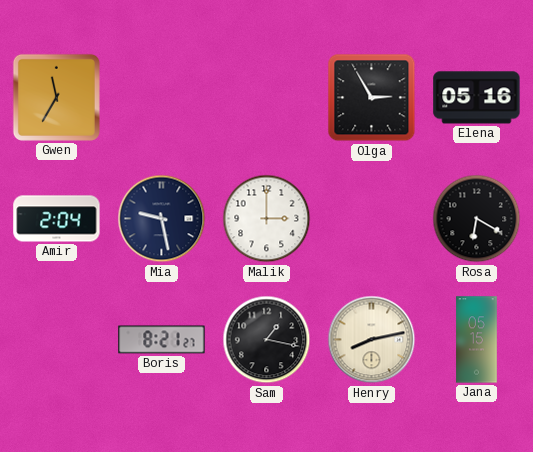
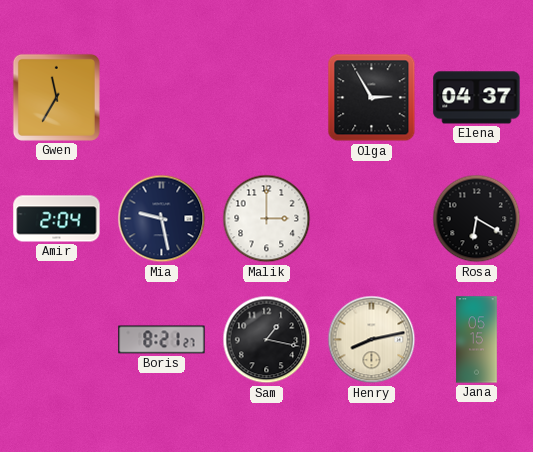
Elena: 05:16 -> 04:37 (477, 98)
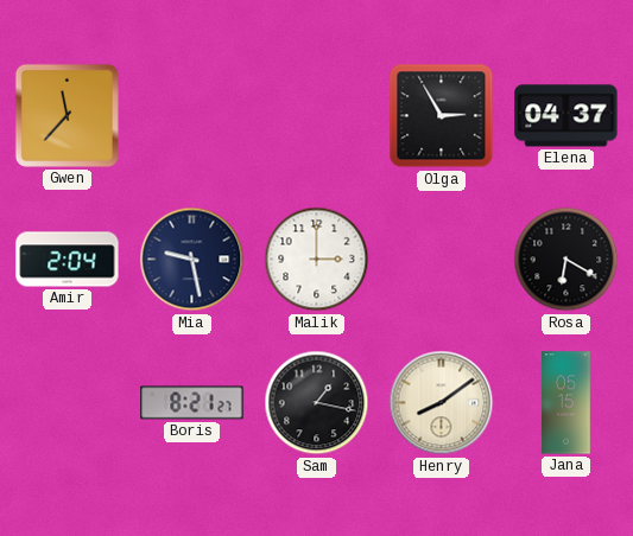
Gwen: 11:35 -> 11:37 (67, 115)
Henry: 8:13 -> 8:09 (442, 403)
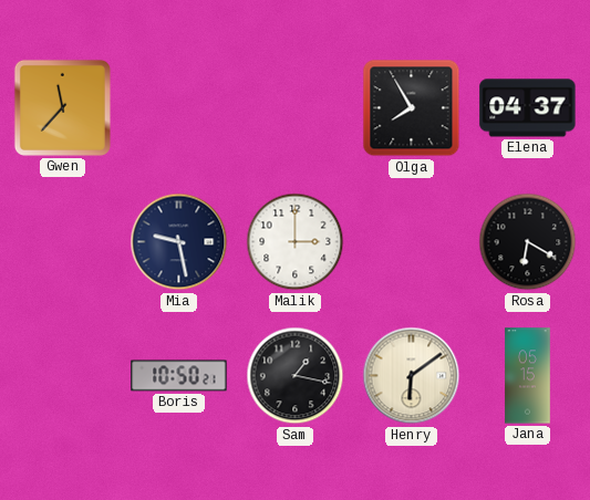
Olga: 2:55 -> 7:55 (412, 108)
Amir: 2:04 -> none (68, 260)
Boris: 8:21 -> 10:50 (179, 376)
Henry: 8:09 -> 6:09 (412, 376)
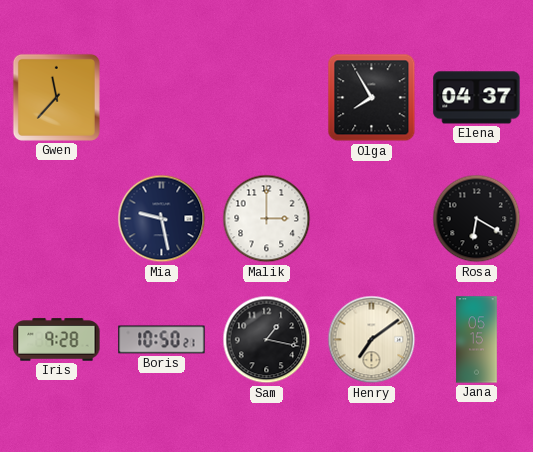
Iris: none -> 9:28 (57, 340)
Henry: 6:09 -> 7:09 (372, 340)
